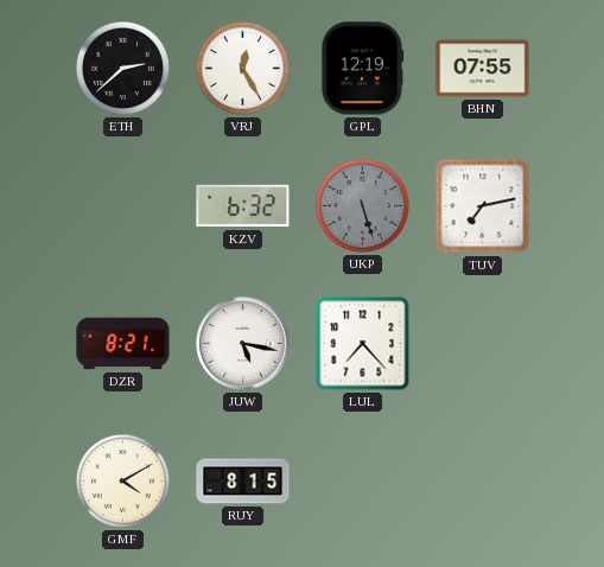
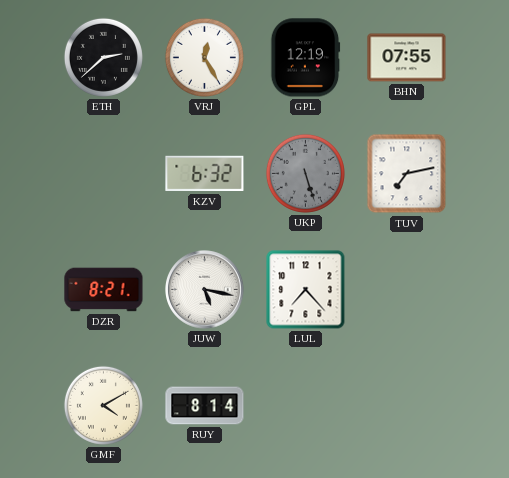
RUY: 8:15 -> 8:14 (205, 406)
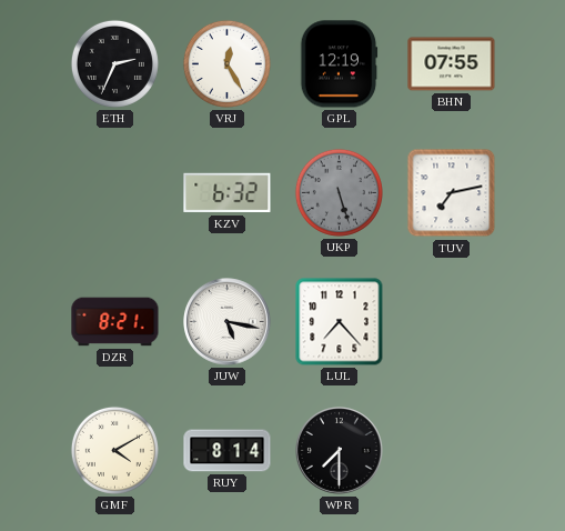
ETH: 2:38 -> 2:34 (114, 63)
WPR: none -> 7:30 (340, 451)
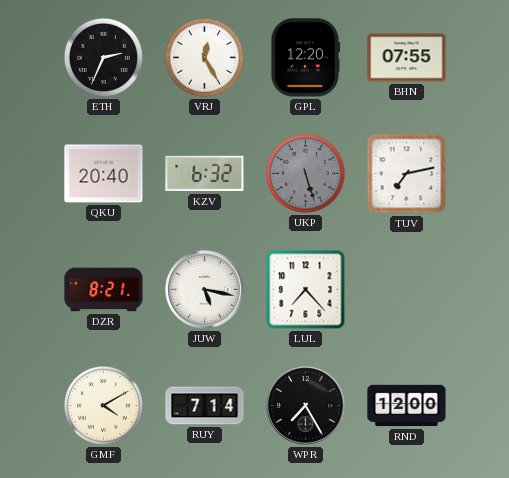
GPL: 12:19 -> 12:20 (306, 58)
QKU: none -> 20:40 (104, 174)
RUY: 8:14 -> 7:14 (205, 406)
WPR: 7:30 -> 7:25 (306, 406)
RND: none -> 12:00 (407, 406)
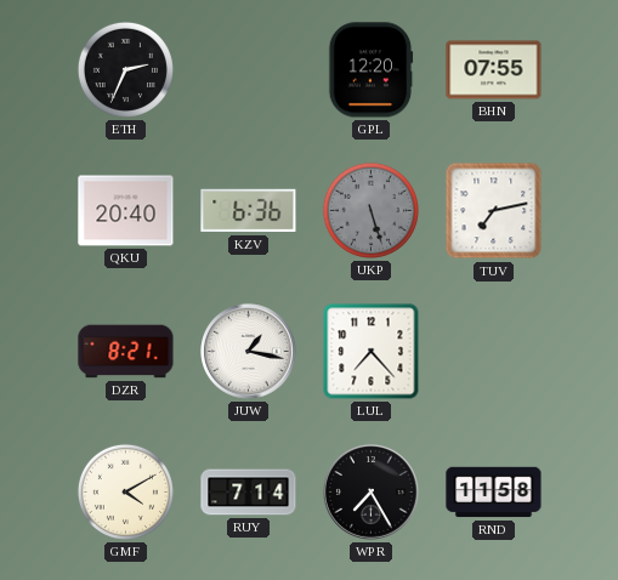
VRJ: 12:25 -> none (204, 57)
KZV: 6:32 -> 6:36 (249, 211)
JUW: 5:17 -> 1:17 (249, 352)
RND: 12:00 -> 11:58 (494, 493)
